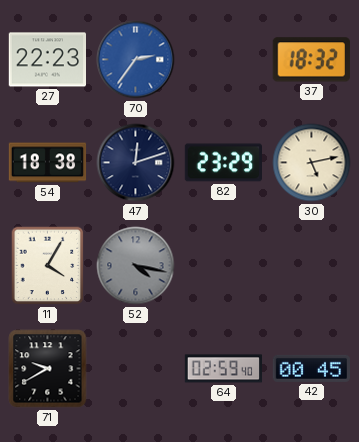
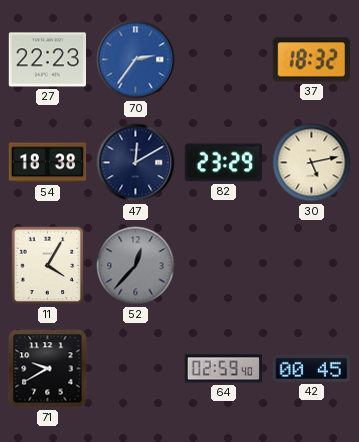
47: 12:12 -> 12:10 (136, 163)
52: 4:17 -> 12:37 (136, 266)
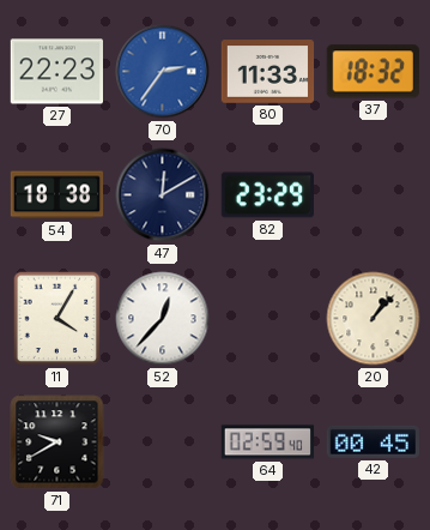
80: none -> 11:33 (268, 72)
30: 5:13 -> none (312, 163)
52 dial: grey -> white (163, 319)
20: none -> 1:07 (374, 319)
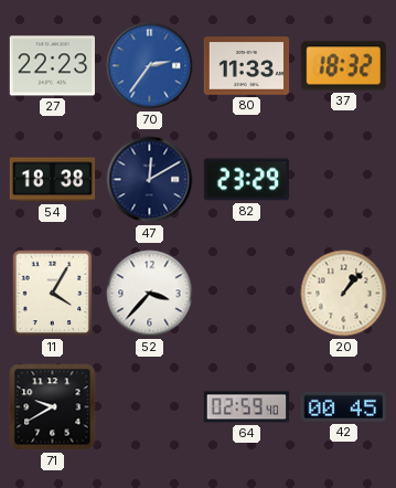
52: 12:37 -> 3:37 (150, 294)
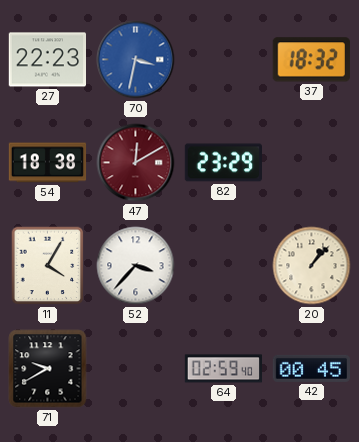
70: 2:36 -> 3:32 (136, 60)
80: 11:33 -> none (247, 66)
47 dial: navy -> burgundy (136, 163)
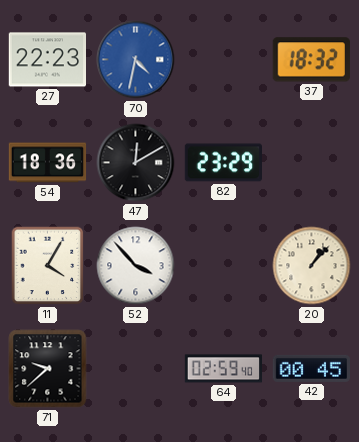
70: 3:32 -> 4:32 (136, 60)
54: 18:38 -> 18:36 (48, 163)
47 dial: burgundy -> black (136, 163)
52: 3:37 -> 3:53 (136, 266)
71: 9:40 -> 9:38 (48, 369)
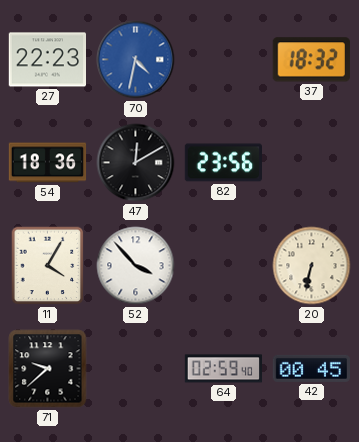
82: 23:29 -> 23:56 (223, 163)
20: 1:07 -> 6:32 (312, 266)
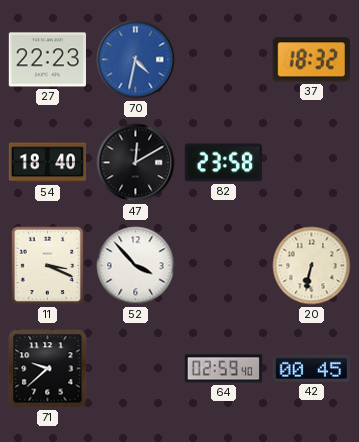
54: 18:36 -> 18:40 (48, 163)
82: 23:56 -> 23:58 (223, 163)
11: 4:05 -> 3:19 (48, 266)
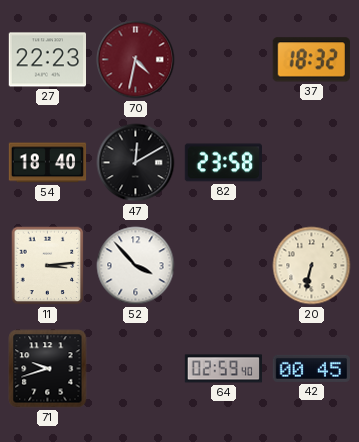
70 dial: blue -> burgundy (136, 60)
11: 3:19 -> 3:14 (48, 266)
71: 9:38 -> 9:42 (48, 369)
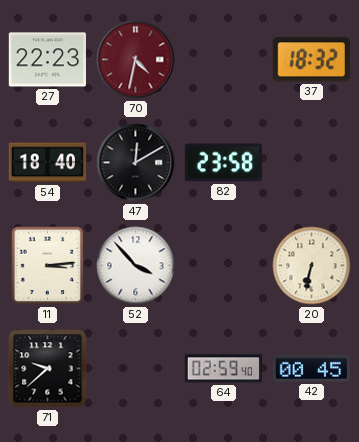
71: 9:42 -> 9:38 (48, 369)
